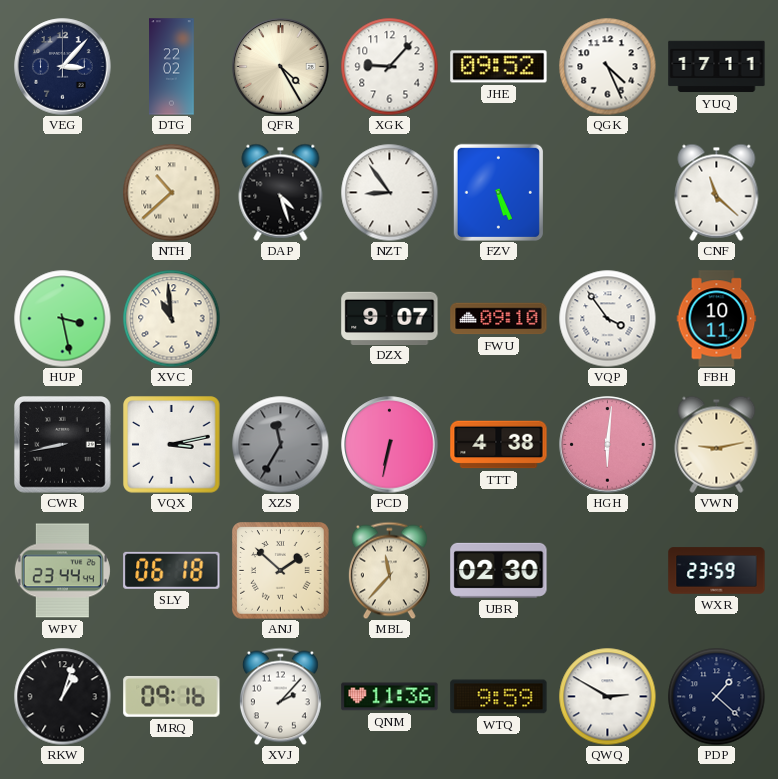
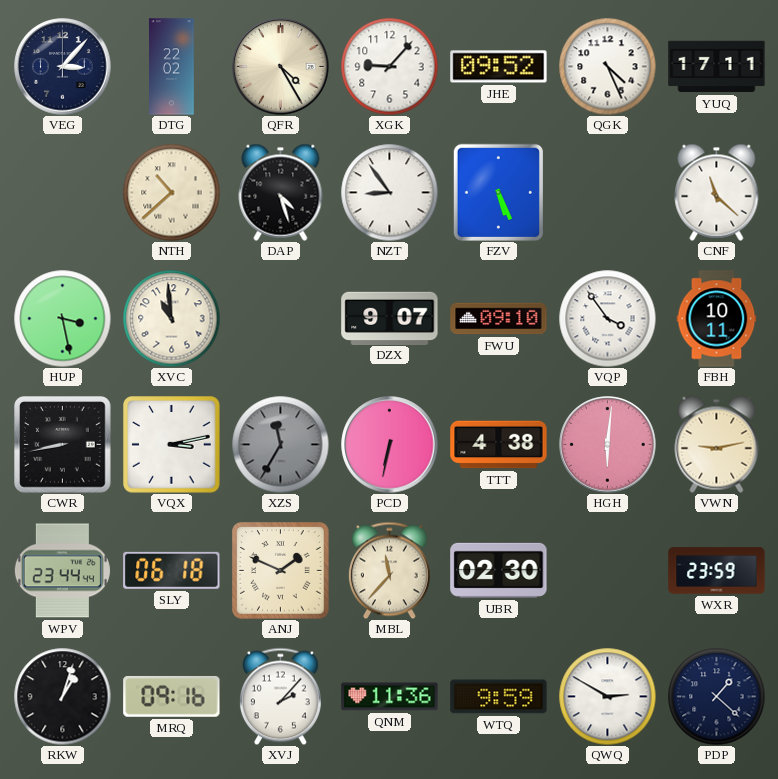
ANJ: 1:52 -> 1:49 (281, 571)
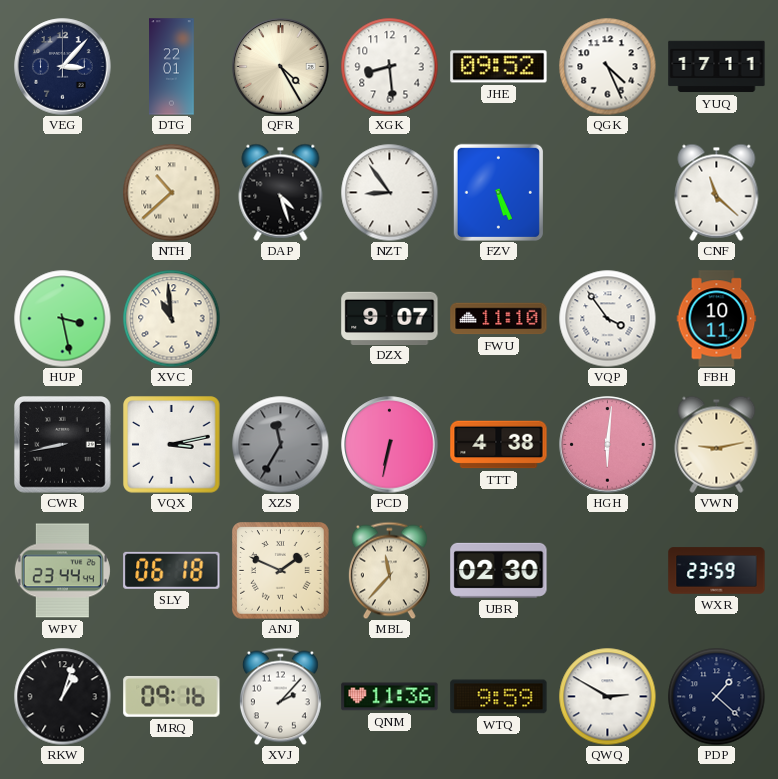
DTG: 22:02 -> 22:01 (172, 67)
XGK: 9:07 -> 8:29 (389, 66)
FWU: 09:10 -> 11:10 (499, 319)
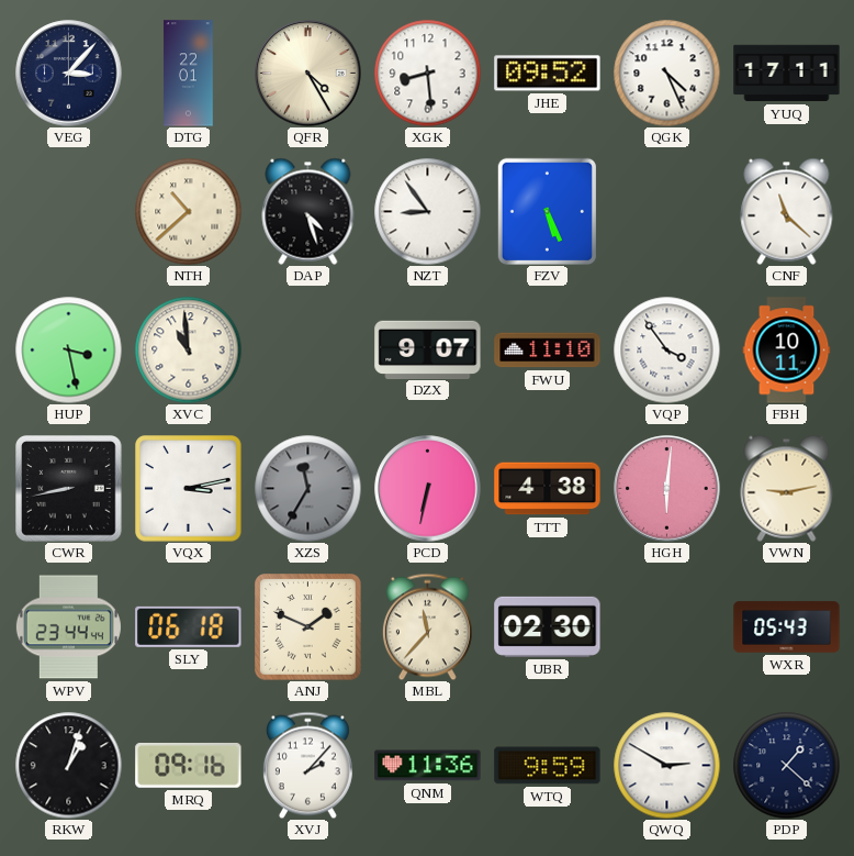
WXR: 23:59 -> 05:43 (787, 627)
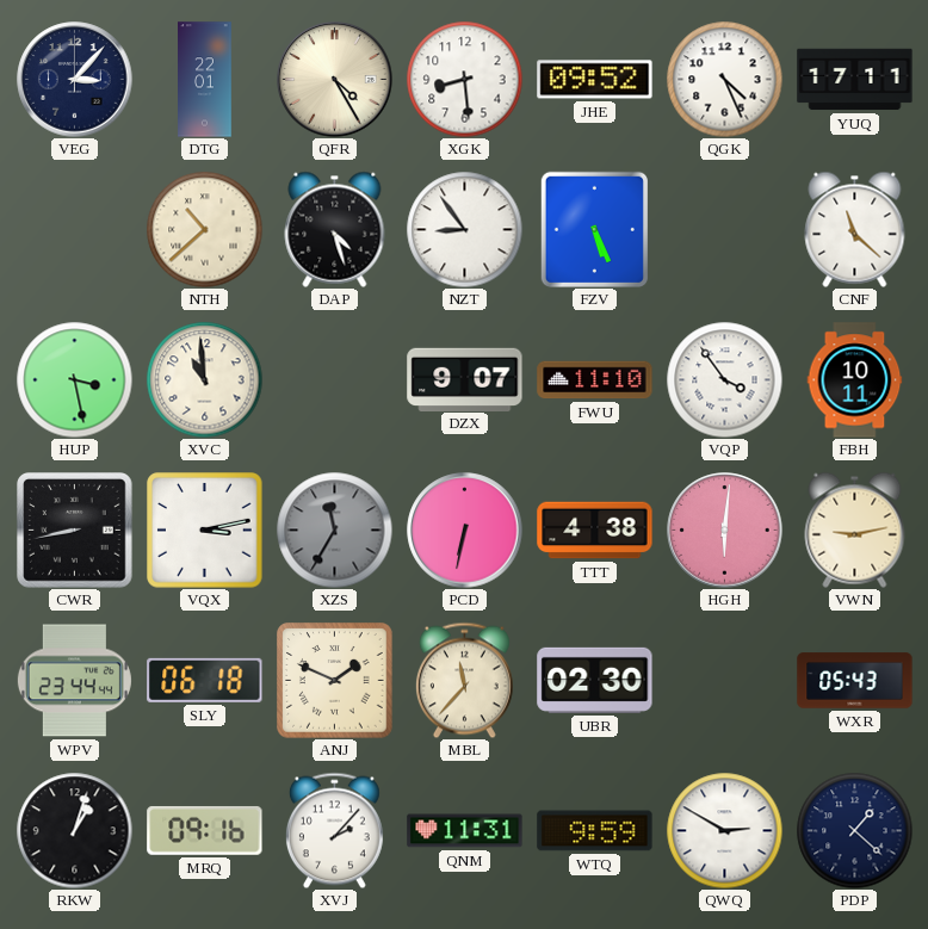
QNM: 11:36 -> 11:31 (465, 831)
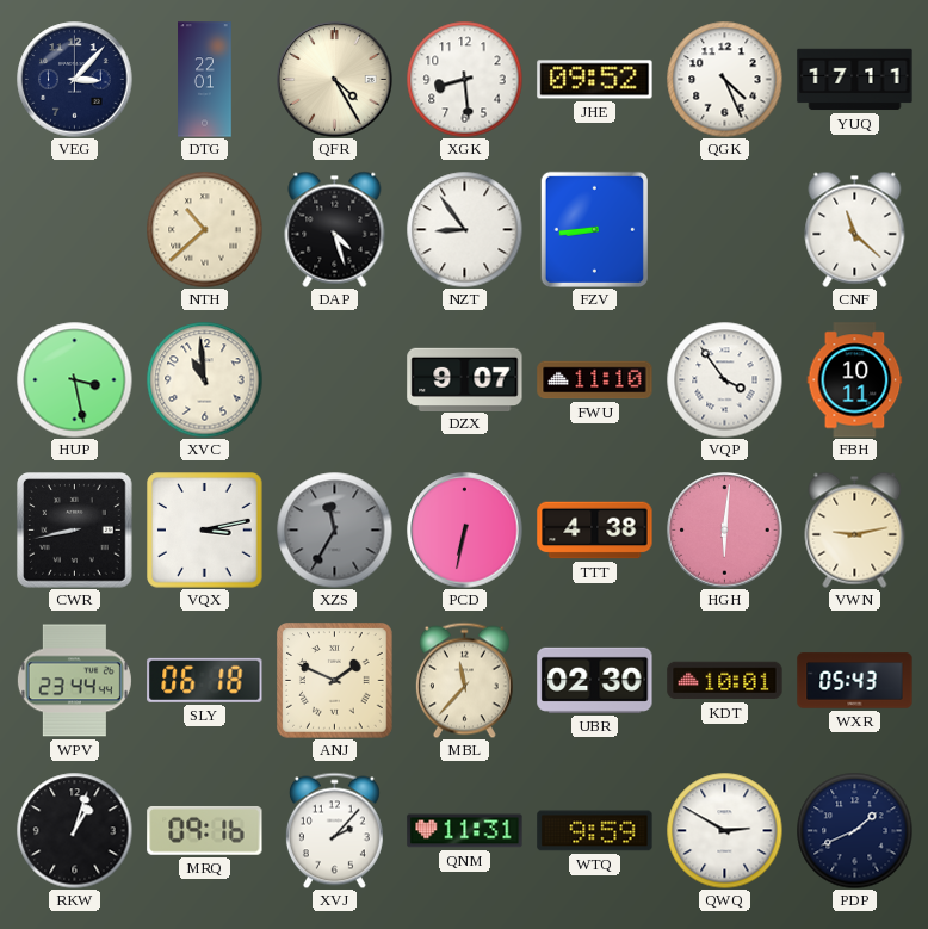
FZV: 5:26 -> 8:44 (594, 229)
KDT: none -> 10:01 (725, 681)
PDP: 1:22 -> 1:41 (854, 830)
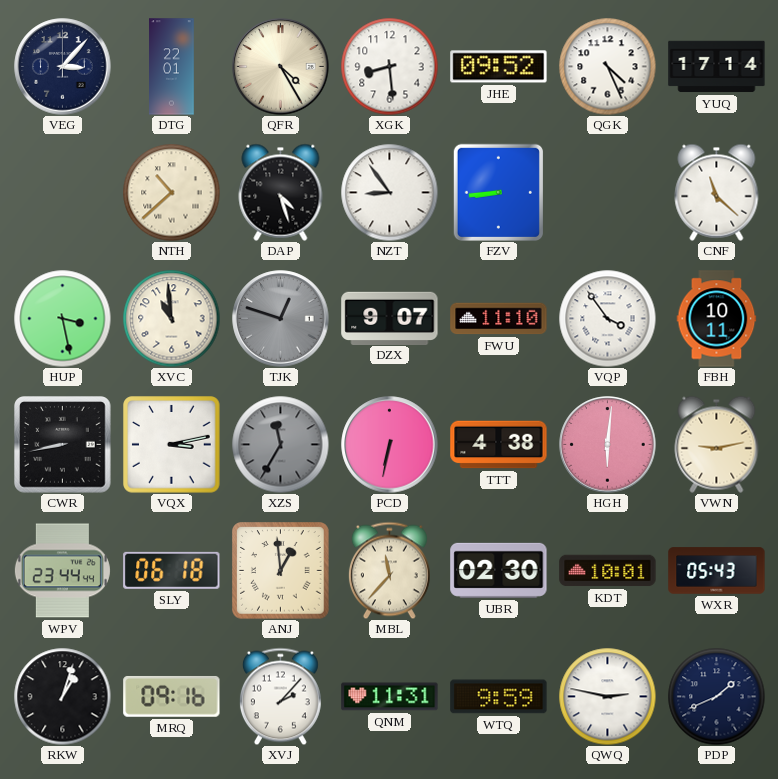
YUQ: 17:11 -> 17:14 (717, 67)
TJK: none -> 12:48 (281, 319)
ANJ: 1:49 -> 12:59 (281, 571)
QWQ: 2:50 -> 2:47 (607, 696)
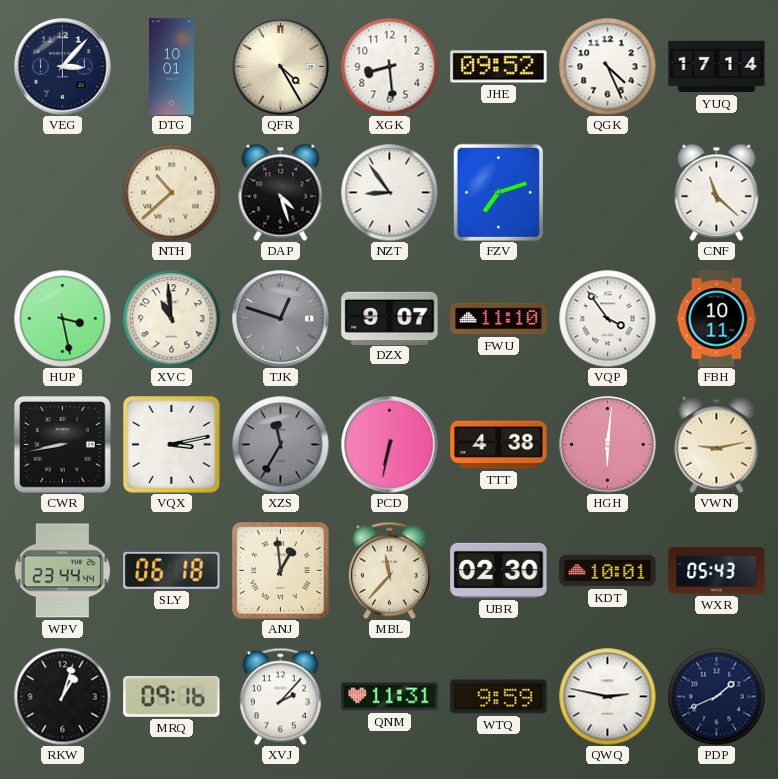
DTG: 22:01 -> 10:01 (172, 67)
FZV: 8:44 -> 7:12 (498, 192)
